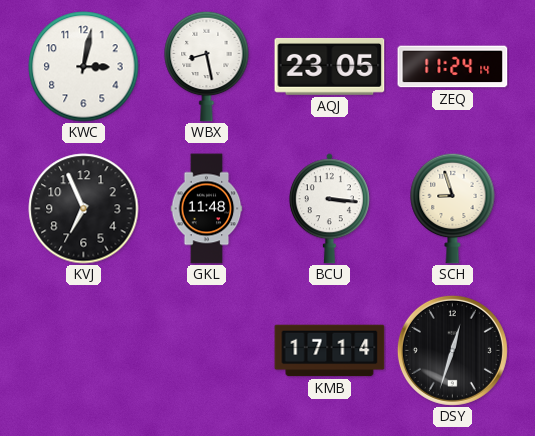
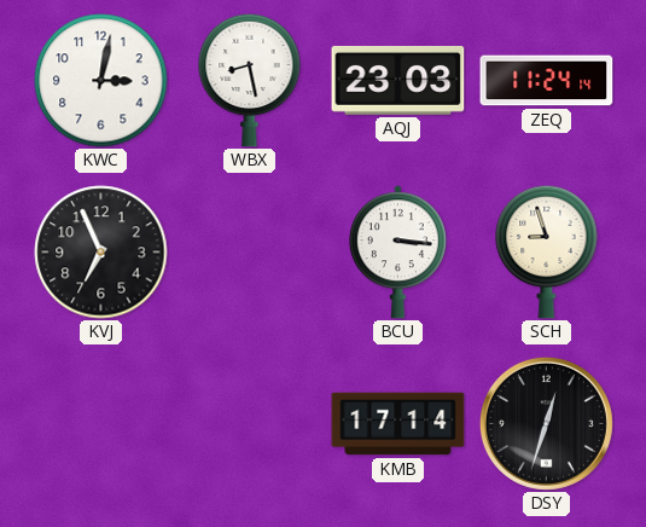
AQJ: 23:05 -> 23:03 (398, 80)
GKL: 11:48 -> none (207, 209)
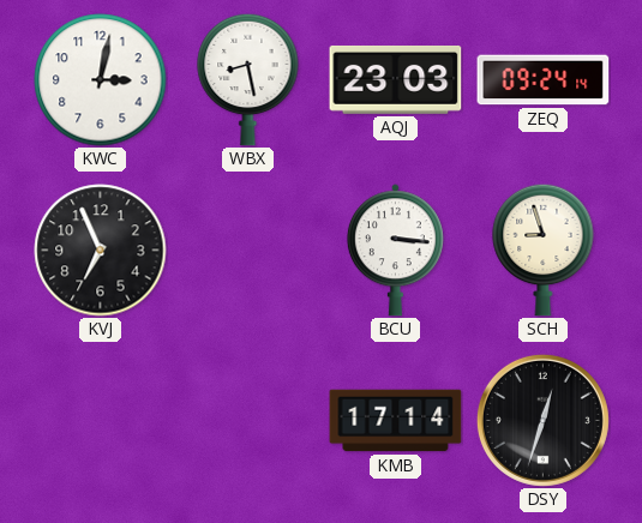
ZEQ: 11:24 -> 09:24 (544, 80)
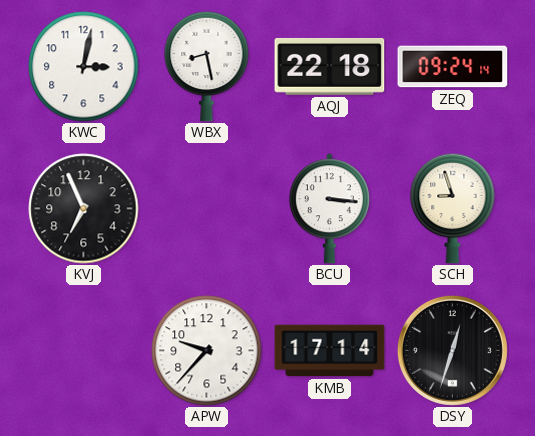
AQJ: 23:03 -> 22:18 (330, 66)
APW: none -> 9:37 (207, 351)
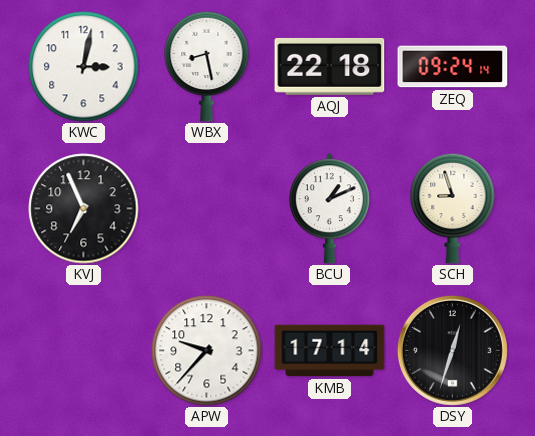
BCU: 3:16 -> 1:11 (329, 209)
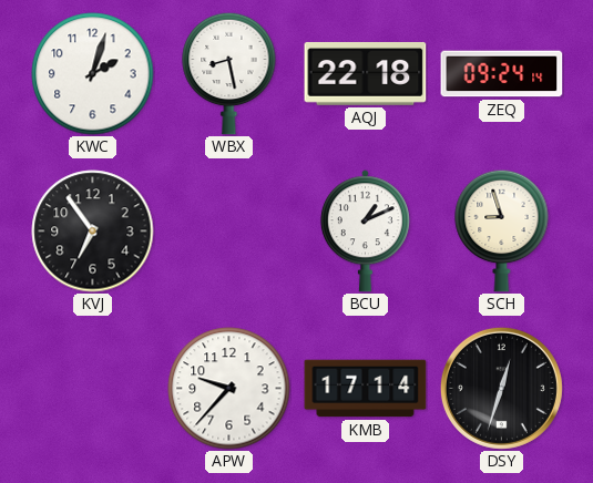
KWC: 3:02 -> 2:03 (93, 74)
KVJ: 6:56 -> 6:54 (93, 232)
